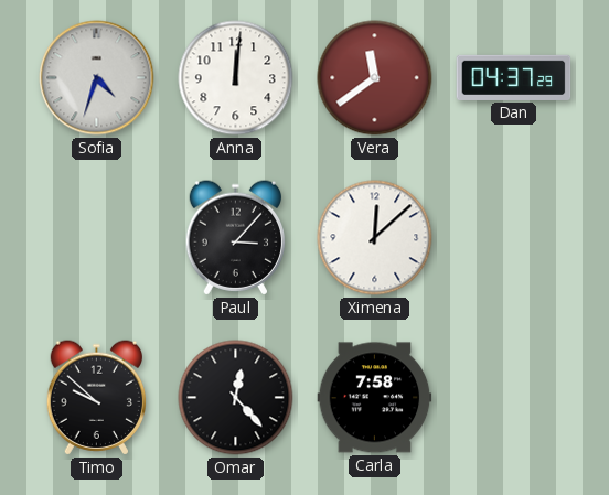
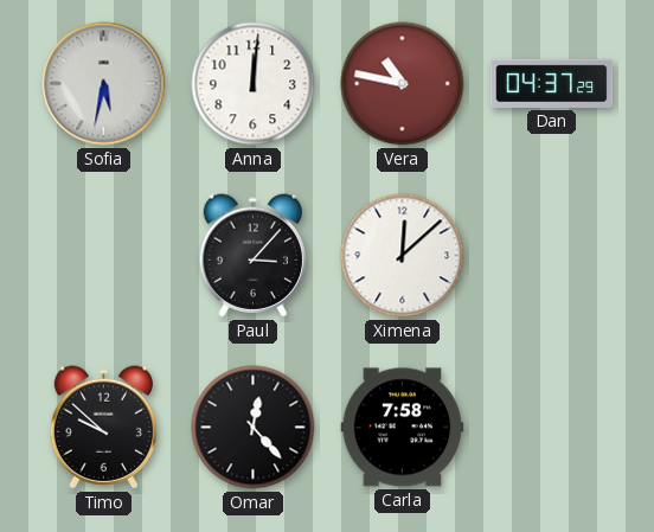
Sofia: 4:33 -> 5:32 (104, 84)
Vera: 11:39 -> 10:47 (403, 84)
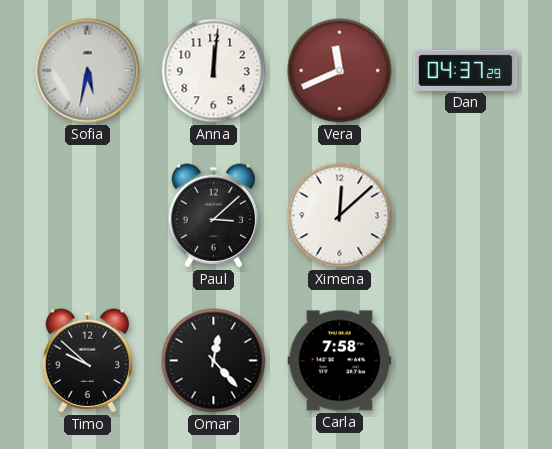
Vera: 10:47 -> 11:41 (340, 71)
Paul: 3:07 -> 3:08 (213, 216)
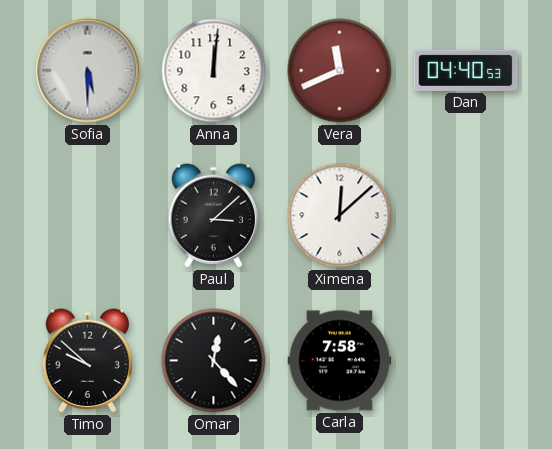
Sofia: 5:32 -> 5:30 (88, 71)
Dan: 04:37 -> 04:40 (466, 70)
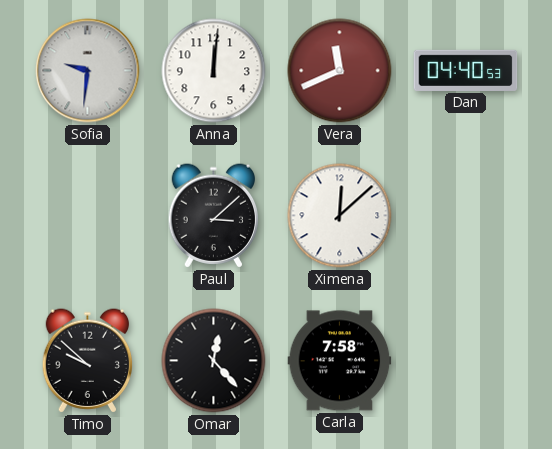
Sofia: 5:30 -> 9:31 (88, 71)
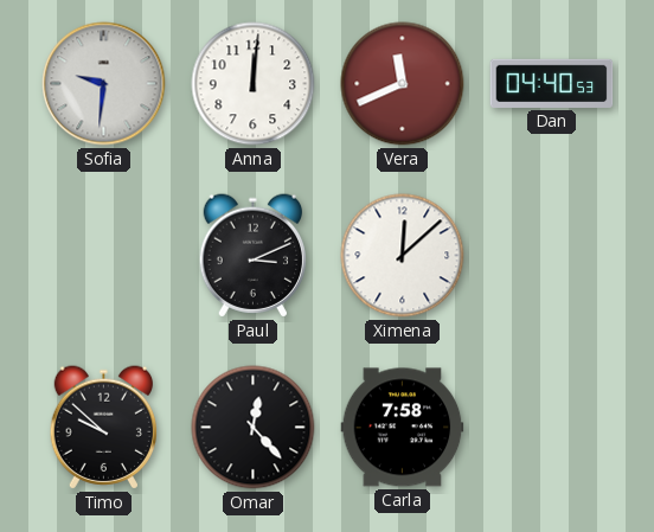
Paul: 3:08 -> 3:11 (252, 256)
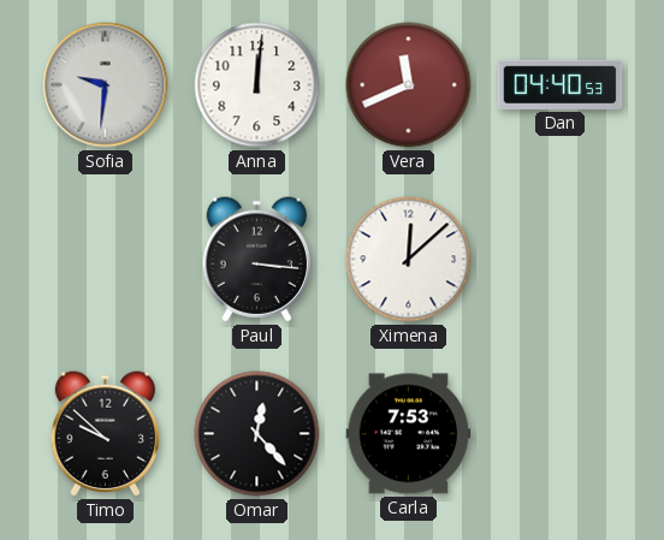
Paul: 3:11 -> 3:16 (256, 260)
Carla: 7:58 -> 7:53 (409, 434)
